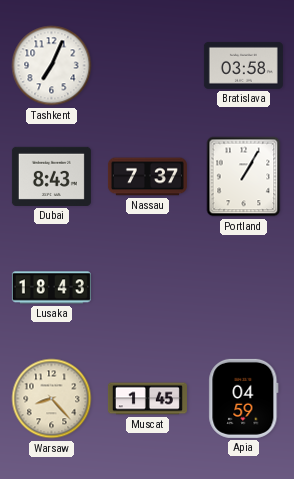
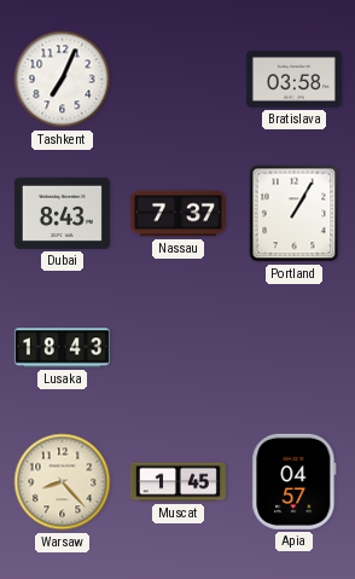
Apia: 04:59 -> 04:57 (295, 481)
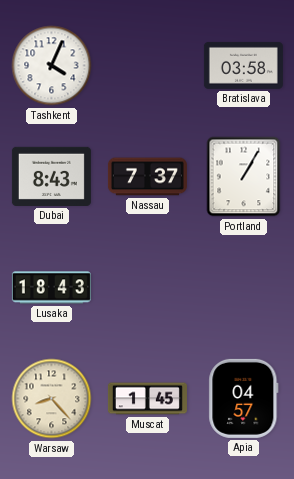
Tashkent: 7:04 -> 4:04 (52, 66)
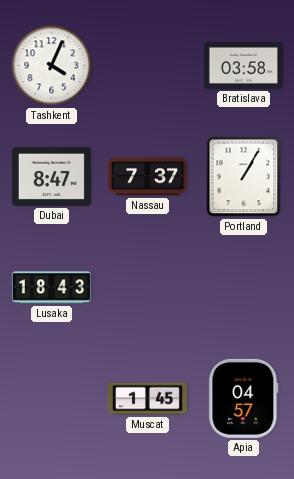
Dubai: 8:43 -> 8:47 (51, 176)
Warsaw: 8:23 -> none (52, 399)
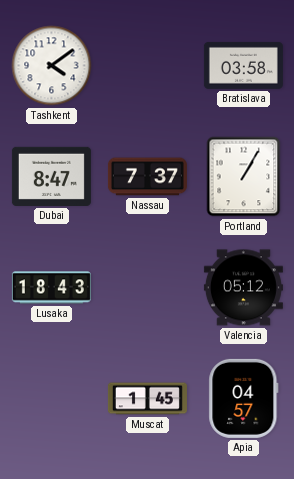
Tashkent: 4:04 -> 4:09 (52, 66)
Valencia: none -> 05:12 (243, 288)
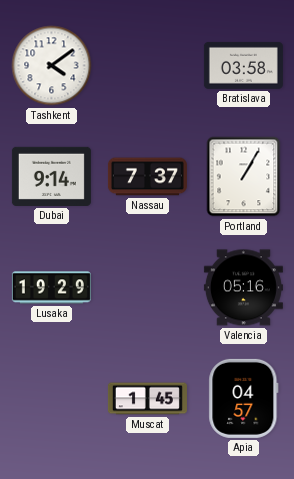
Dubai: 8:47 -> 9:14 (51, 176)
Lusaka: 18:43 -> 19:29 (51, 288)
Valencia: 05:12 -> 05:16 (243, 288)
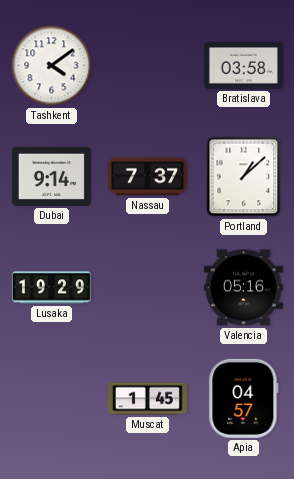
Portland: 1:05 -> 1:08 (244, 177)
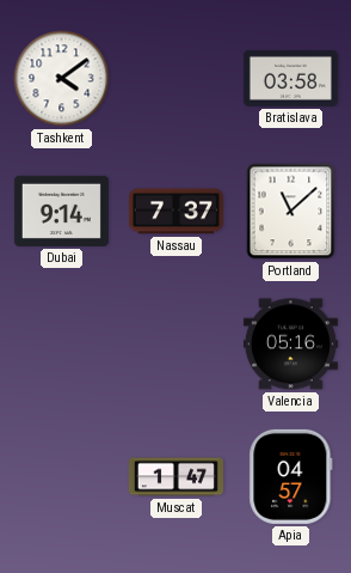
Portland: 1:08 -> 11:08 (291, 212)
Lusaka: 19:29 -> none (51, 288)
Muscat: 1:45 -> 1:47 (176, 477)
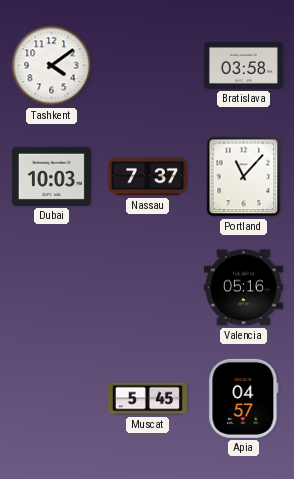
Dubai: 9:14 -> 10:03 (51, 176)
Portland: 11:08 -> 11:07 (244, 177)
Muscat: 1:47 -> 5:45 (147, 399)
